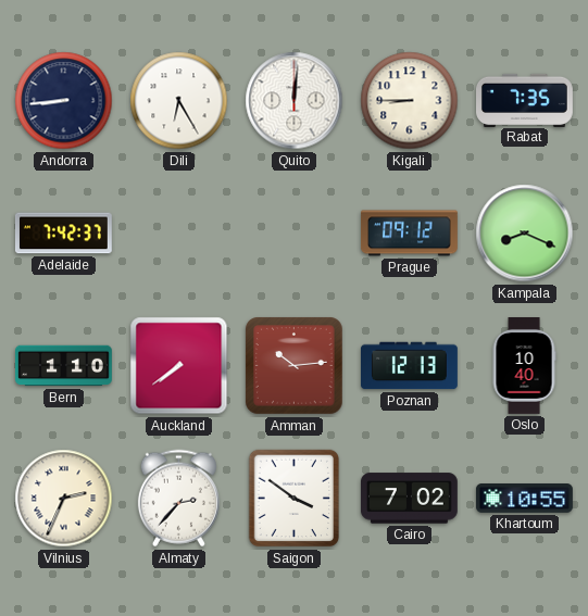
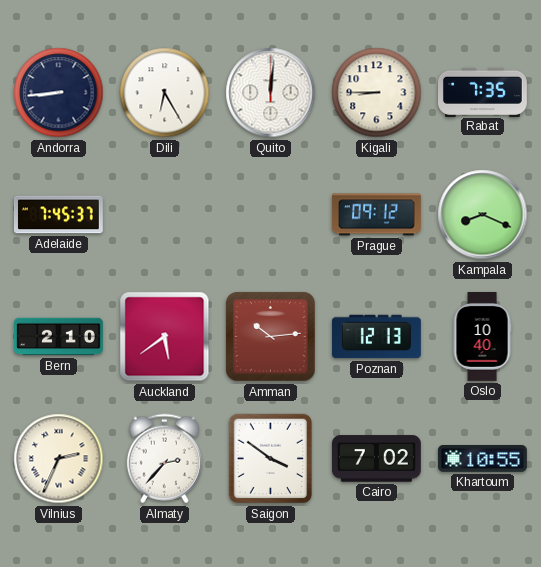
Adelaide: 7:42 -> 7:45 (58, 215)
Bern: 1:10 -> 2:10 (59, 337)
Auckland: 7:39 -> 5:39 (165, 337)
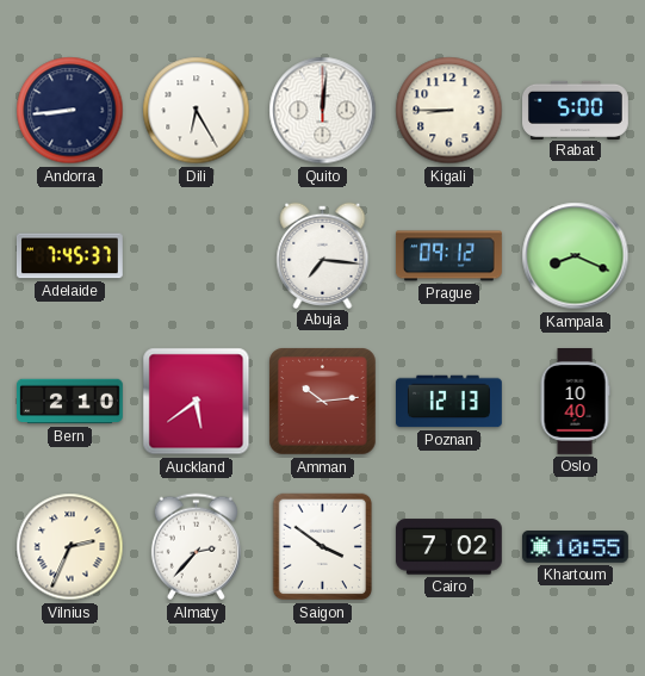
Rabat: 7:35 -> 5:00 (576, 110)
Abuja: none -> 7:16 (323, 255)
